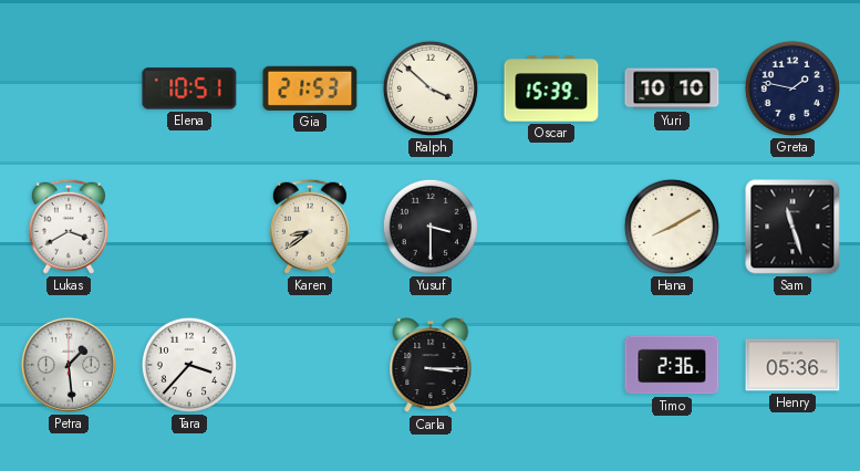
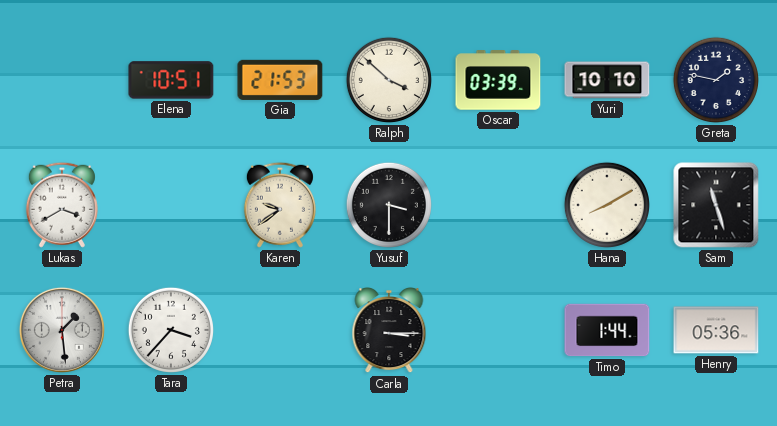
Oscar: 15:39 -> 03:39 (498, 80)
Karen: 8:39 -> 9:39 (280, 205)
Timo: 2:36 -> 1:44 (607, 330)
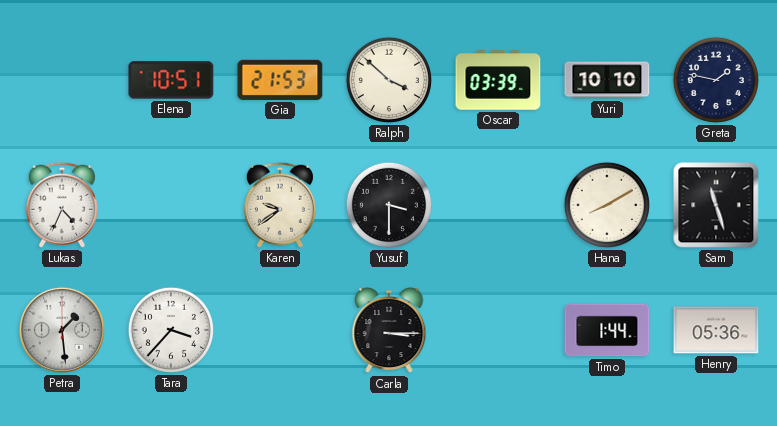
Lukas: 3:40 -> 4:34 (62, 205)
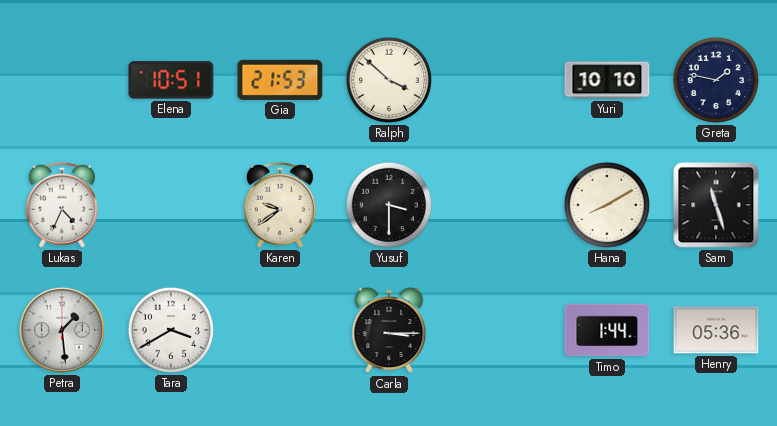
Oscar: 03:39 -> none (498, 80)
Tara: 3:37 -> 3:40 (171, 330)
